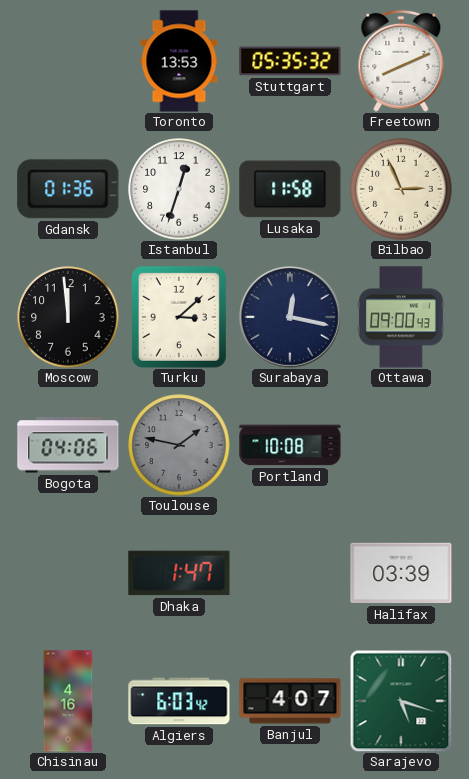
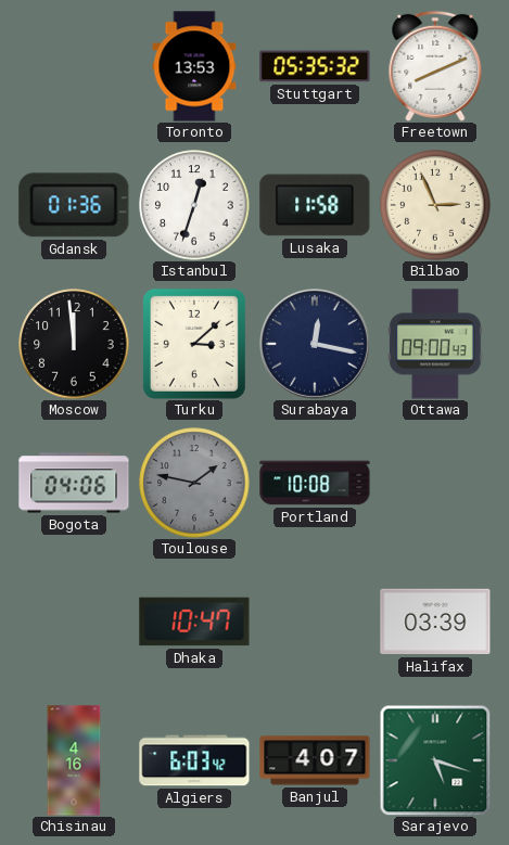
Dhaka: 1:47 -> 10:47 (194, 622)
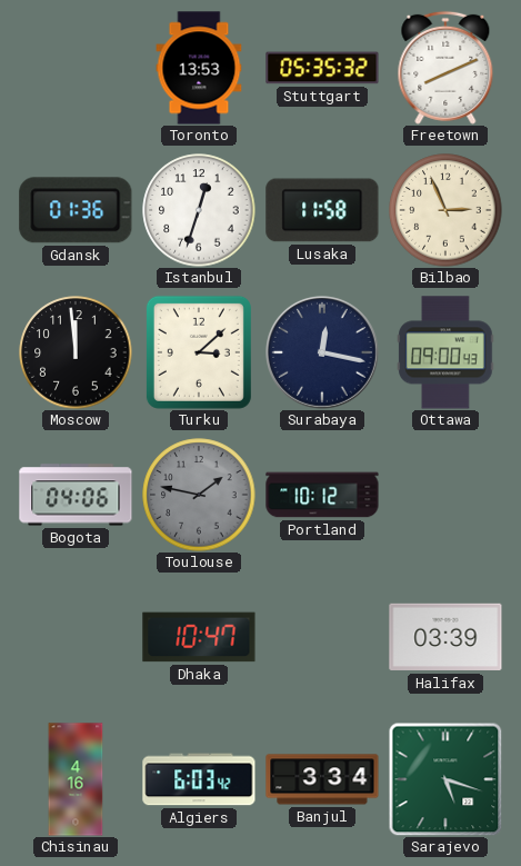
Portland: 10:08 -> 10:12 (322, 495)
Banjul: 4:07 -> 3:34 (322, 779)
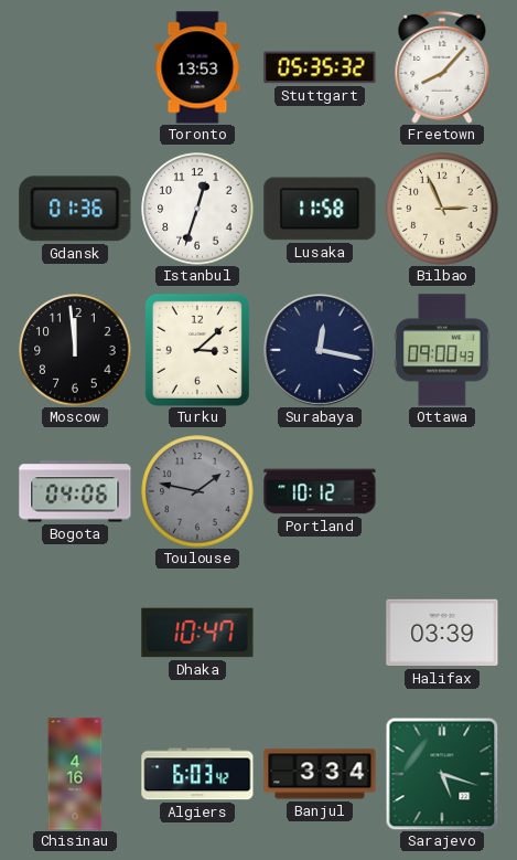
Freetown: 8:11 -> 8:07 (442, 67)
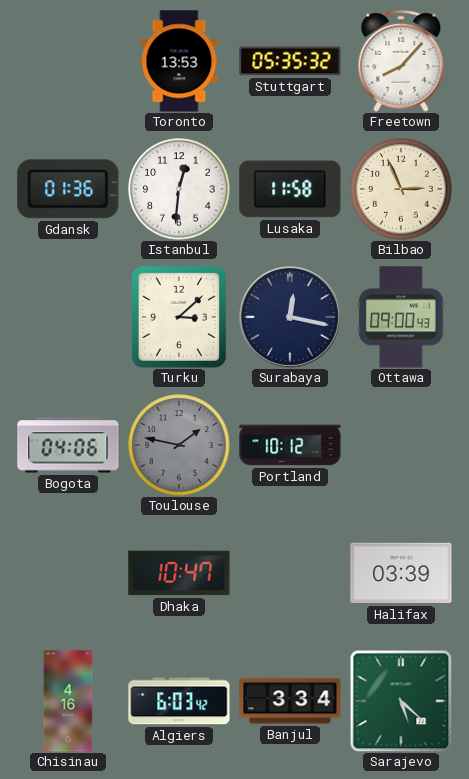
Istanbul: 12:33 -> 12:31 (179, 189)
Moscow: 11:59 -> none (75, 350)
Sarajevo: 5:18 -> 5:22 (401, 701)
